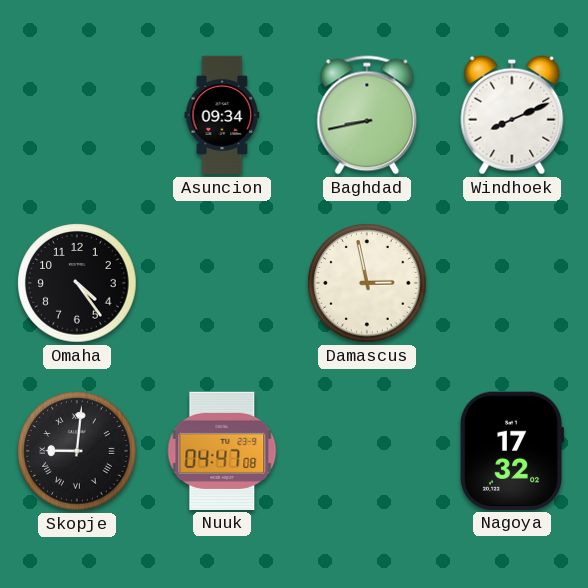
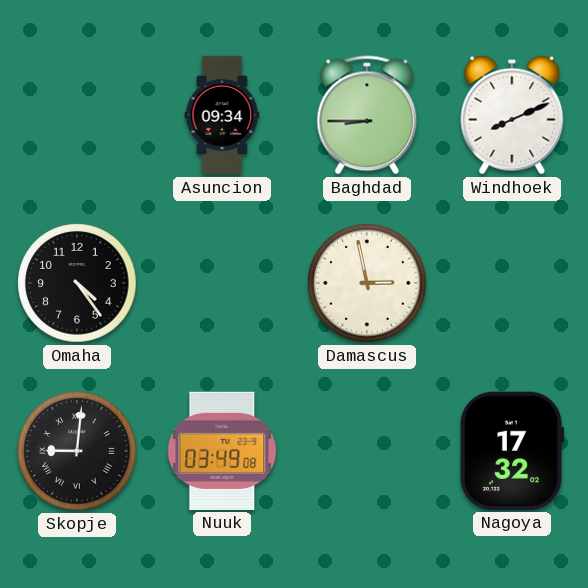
Baghdad: 8:43 -> 8:45 (367, 115)
Nuuk: 04:47 -> 03:49 (222, 451)
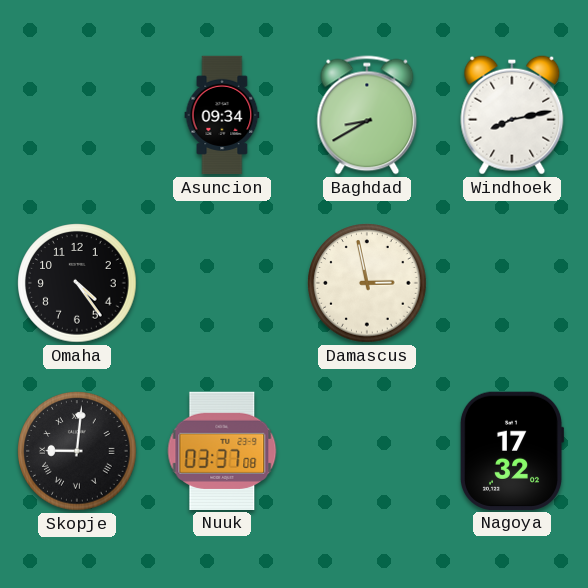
Baghdad: 8:45 -> 8:40 (367, 115)
Windhoek: 8:11 -> 8:13 (512, 115)
Nuuk: 03:49 -> 03:37 (222, 451)
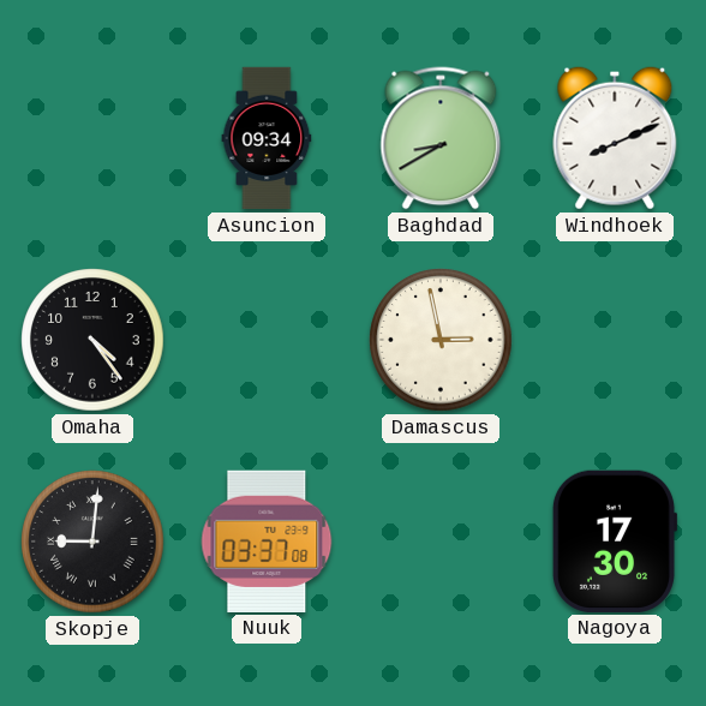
Windhoek: 8:13 -> 8:11 (615, 138)
Nagoya: 17:32 -> 17:30 (615, 542)
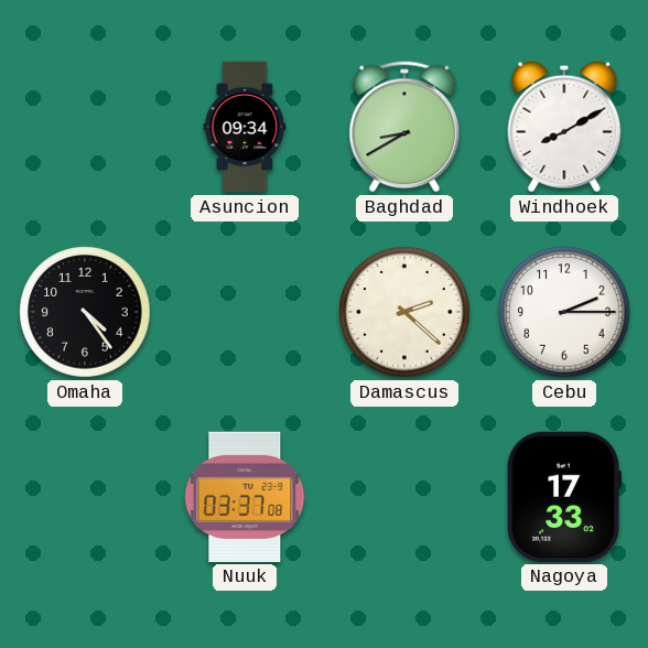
Windhoek: 8:11 -> 8:10 (564, 127)
Damascus: 2:58 -> 2:22 (404, 312)
Cebu: none -> 2:15 (564, 312)
Skopje: 9:01 -> none (92, 542)
Nagoya: 17:30 -> 17:33 (564, 497)
